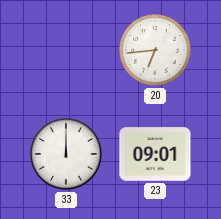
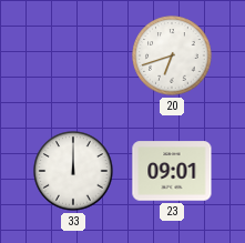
20: 6:44 -> 6:42 (172, 55)
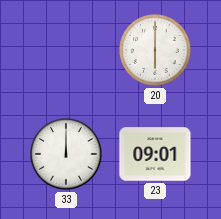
20: 6:42 -> 6:00 (155, 50)
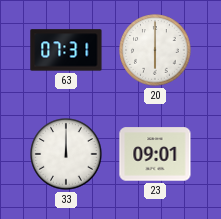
63: none -> 07:31 (66, 50)
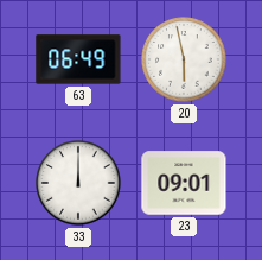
63: 07:31 -> 06:49 (78, 59)
20: 6:00 -> 5:58 (184, 59)
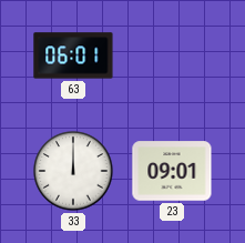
63: 06:49 -> 06:01 (73, 55)
20: 5:58 -> none (184, 59)
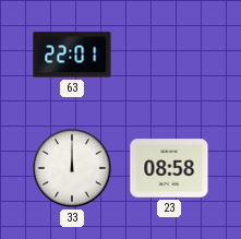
63: 06:01 -> 22:01 (72, 55)
23: 09:01 -> 08:58 (169, 168)
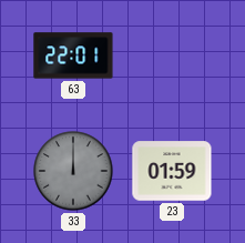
33 dial: white -> grey (73, 171)
23: 08:58 -> 01:59 (172, 171)
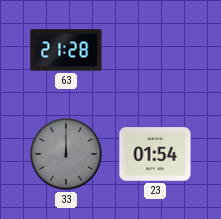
63: 22:01 -> 21:28 (66, 50)
23: 01:59 -> 01:54 (155, 154)
